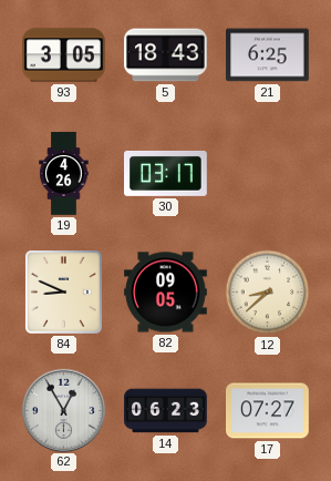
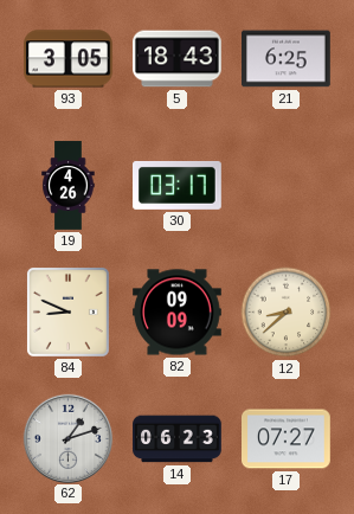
82: 09:05 -> 09:09 (178, 313)
62: 12:55 -> 1:12 (67, 438)
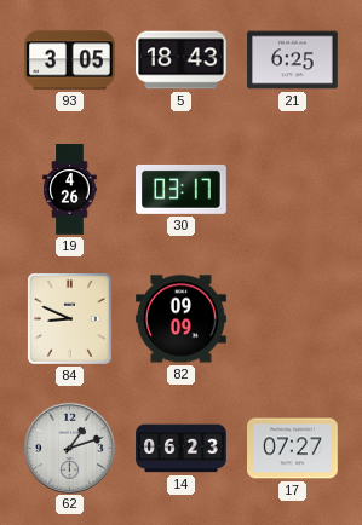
12: 8:38 -> none (287, 313)
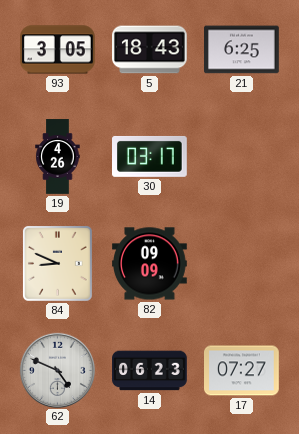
62: 1:12 -> 4:49 (57, 370)
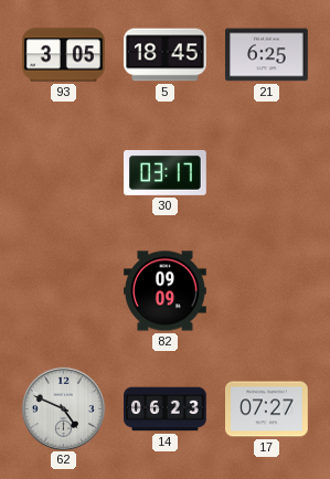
5: 18:43 -> 18:45 (166, 55)
19: 4:26 -> none (58, 157)
84: 8:49 -> none (57, 264)
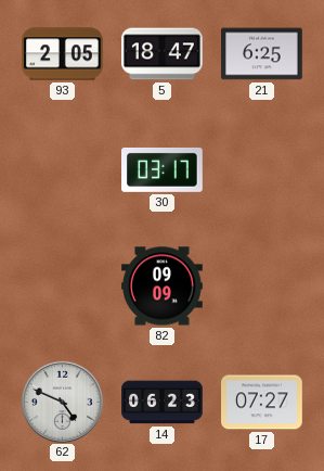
93: 3:05 -> 2:05 (63, 54)
5: 18:45 -> 18:47 (163, 54)
